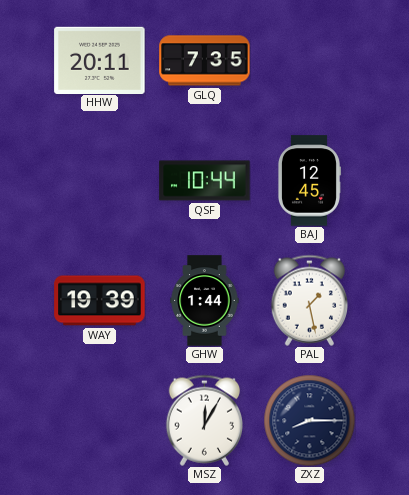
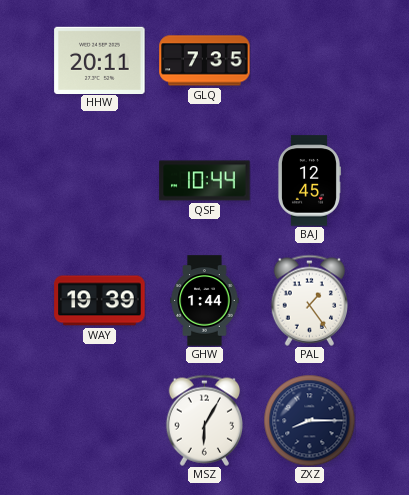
PAL: 1:28 -> 1:24 (309, 300)
MSZ: 12:05 -> 6:05 (204, 420)
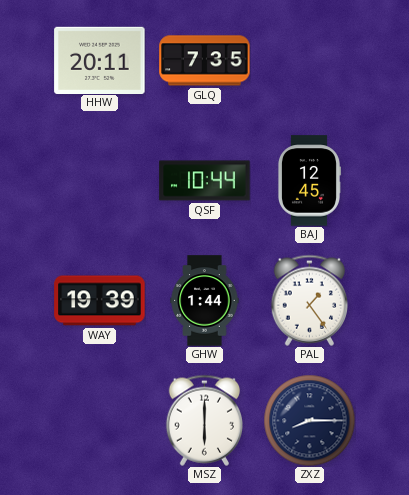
MSZ: 6:05 -> 6:00 (204, 420)
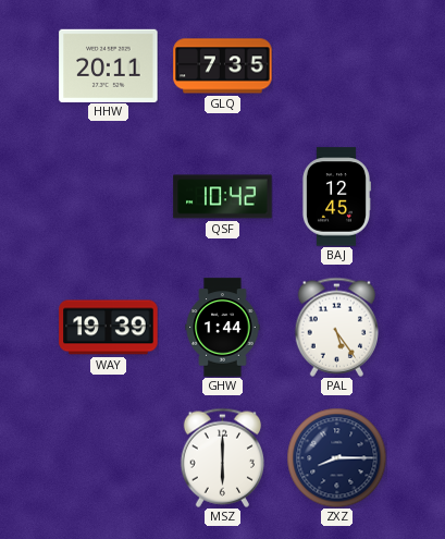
QSF: 10:44 -> 10:42 (223, 197)
PAL: 1:24 -> 5:24 (336, 327)
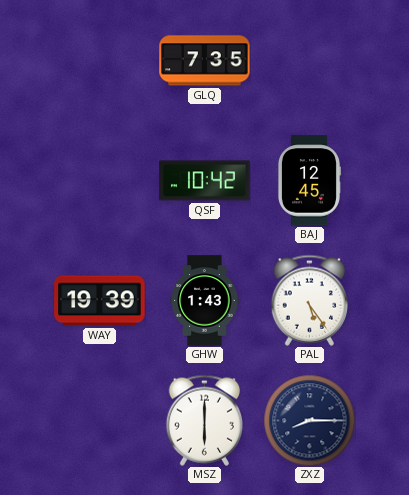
HHW: 20:11 -> none (109, 65)
GHW: 1:44 -> 1:43 (205, 301)
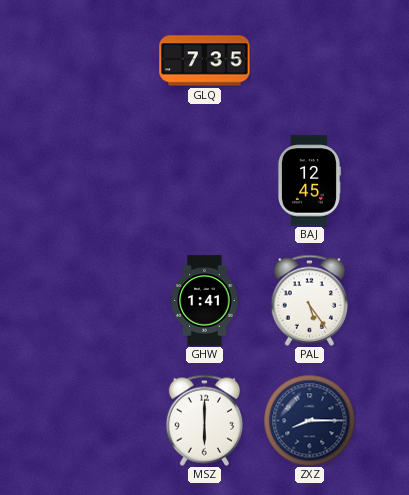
QSF: 10:42 -> none (205, 181)
WAY: 19:39 -> none (100, 301)
GHW: 1:43 -> 1:41 (205, 301)
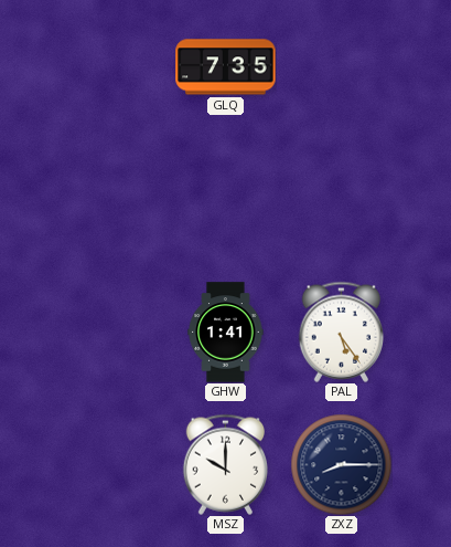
BAJ: 12:45 -> none (309, 181)
MSZ: 6:00 -> 10:00 (225, 464)
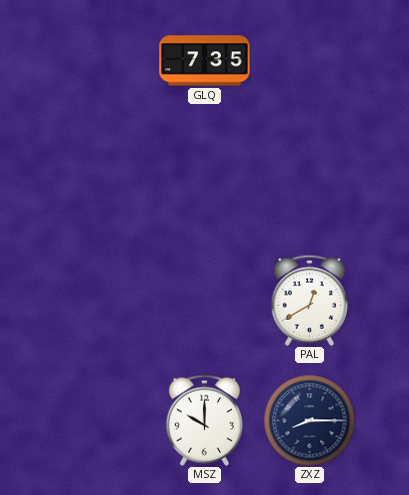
GHW: 1:41 -> none (226, 333)
PAL: 5:24 -> 12:40 (309, 300)
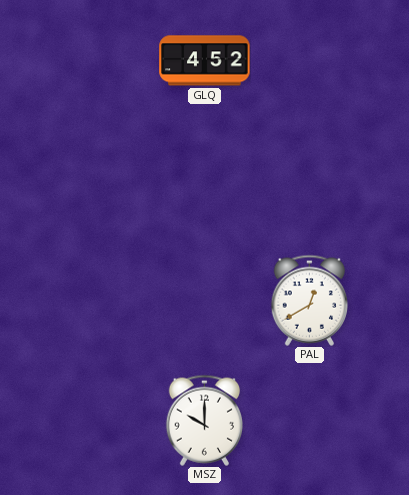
GLQ: 7:35 -> 4:52 (205, 61)
ZXZ: 8:15 -> none (309, 420)
